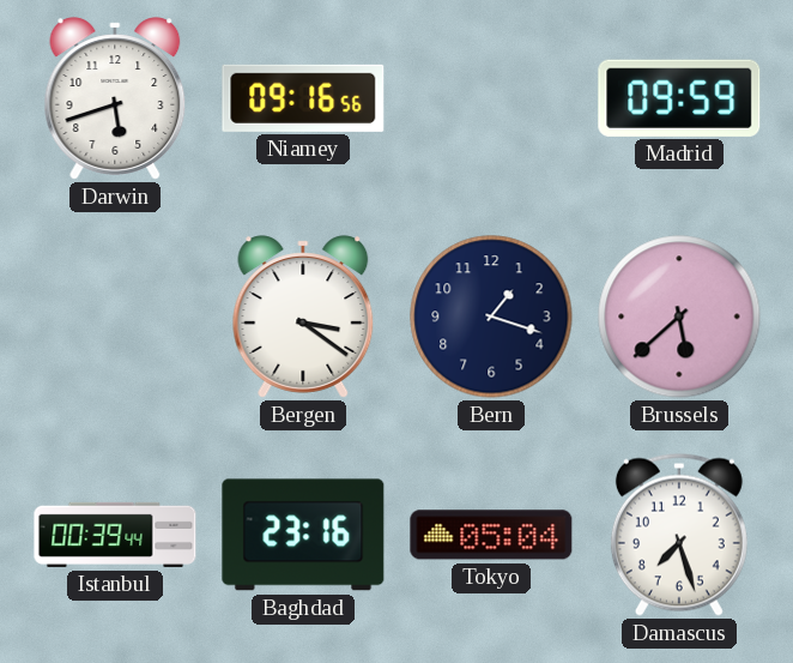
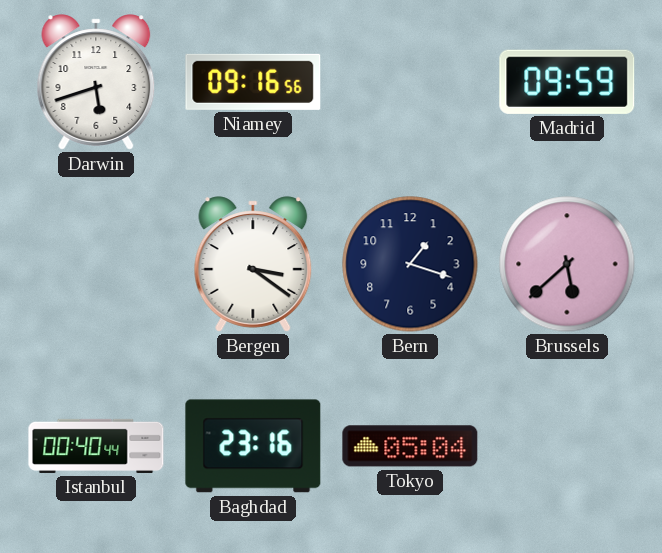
Istanbul: 00:39 -> 00:40 (96, 446)
Damascus: 7:27 -> none (679, 535)
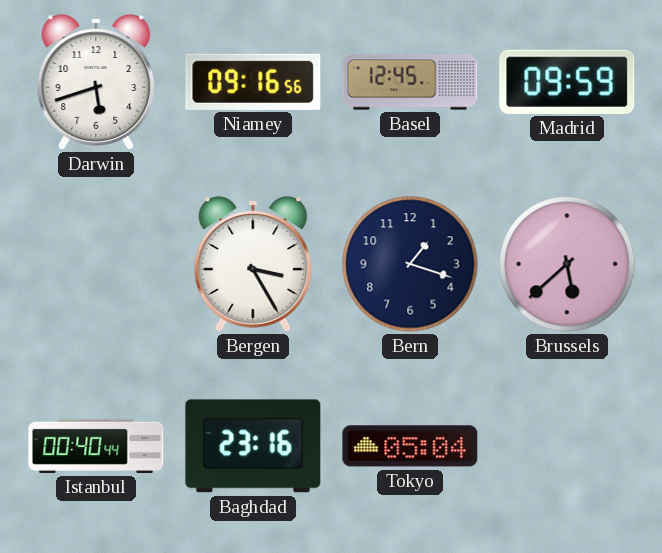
Basel: none -> 12:45 (410, 82)
Bergen: 3:21 -> 3:25 (253, 264)
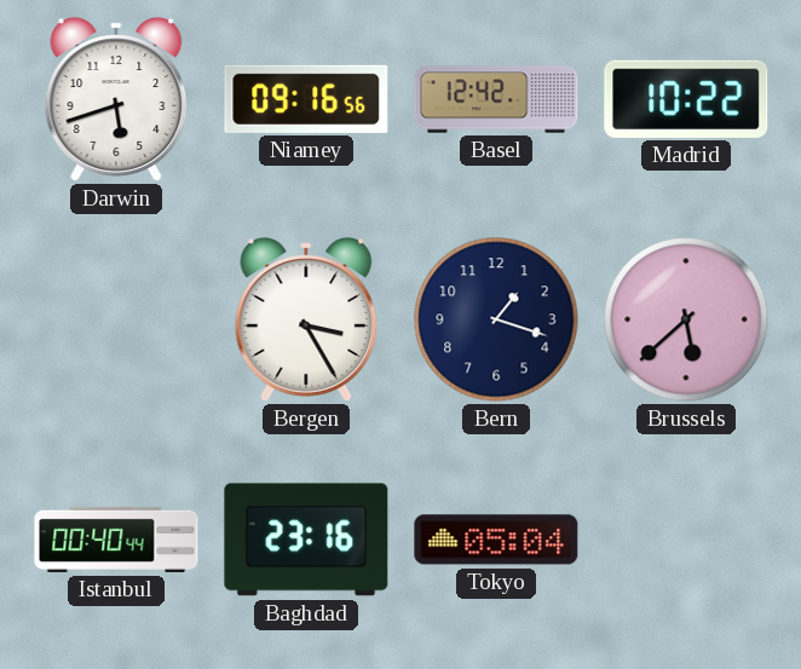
Basel: 12:45 -> 12:42 (496, 99)
Madrid: 09:59 -> 10:22 (686, 99)
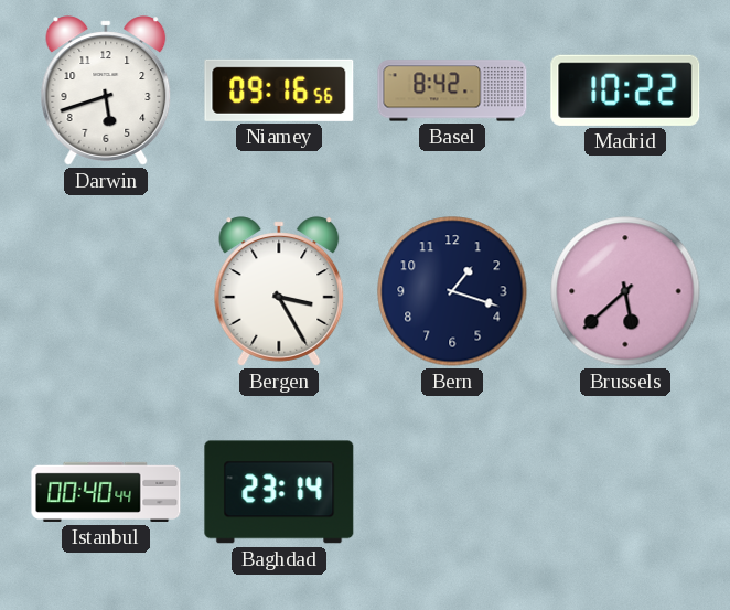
Basel: 12:42 -> 8:42 (452, 90)
Baghdad: 23:16 -> 23:14 (279, 492)
Tokyo: 05:04 -> none (496, 540)
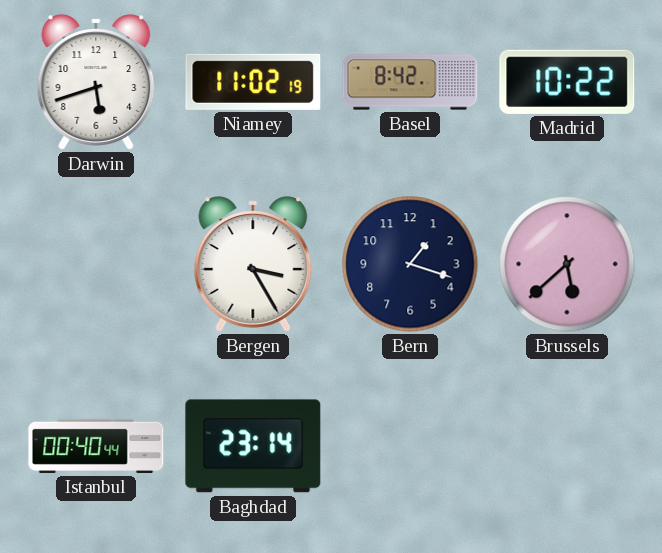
Niamey: 09:16 -> 11:02 (253, 82)
